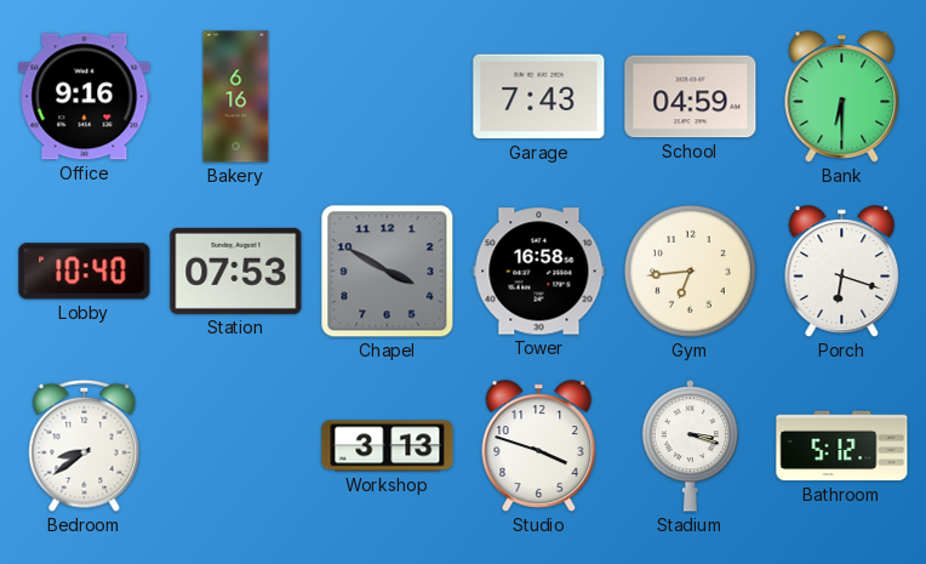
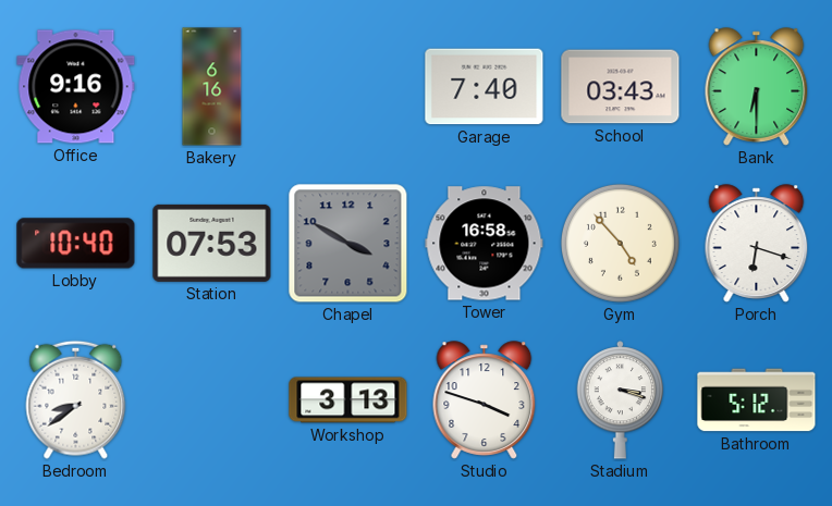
Garage: 7:43 -> 7:40 (485, 87)
School: 04:59 -> 03:43 (621, 87)
Gym: 6:44 -> 4:53 (620, 243)
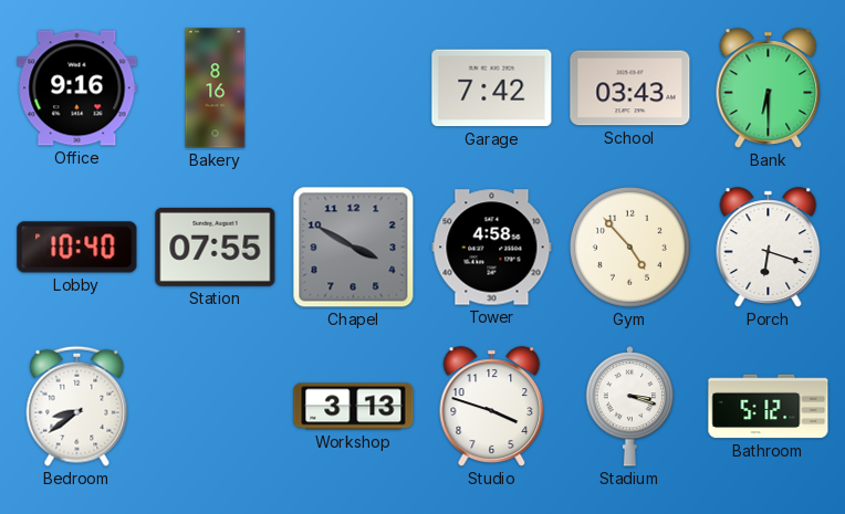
Bakery: 6:16 -> 8:16 (216, 88)
Garage: 7:40 -> 7:42 (492, 88)
Station: 07:53 -> 07:55 (216, 246)
Tower: 16:58 -> 4:58 (492, 248)
